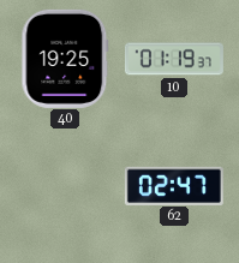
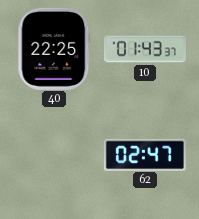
40: 19:25 -> 22:25 (54, 49)
10: 01:19 -> 01:43 (145, 49)
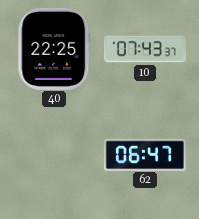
10: 01:43 -> 07:43 (145, 49)
62: 02:47 -> 06:47 (145, 154)
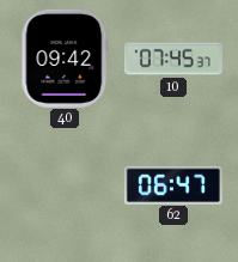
40: 22:25 -> 09:42 (65, 59)
10: 07:43 -> 07:45 (173, 59)
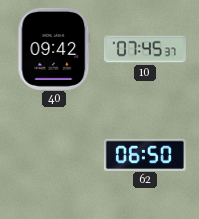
62: 06:47 -> 06:50 (145, 154)
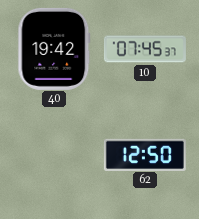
40: 09:42 -> 19:42 (54, 49)
62: 06:50 -> 12:50 (145, 154)
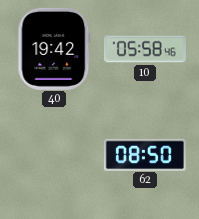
10: 07:45 -> 05:58 (145, 49)
62: 12:50 -> 08:50 (145, 154)
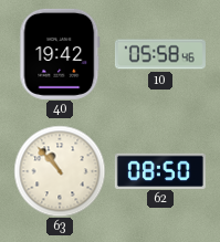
63: none -> 10:53 (60, 171)
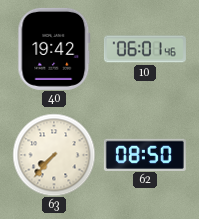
10: 05:58 -> 06:01 (145, 49)
63: 10:53 -> 7:37 (54, 155)
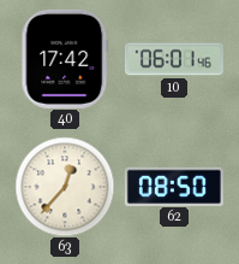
40: 19:42 -> 17:42 (65, 59)
63: 7:37 -> 12:37 (65, 187)
